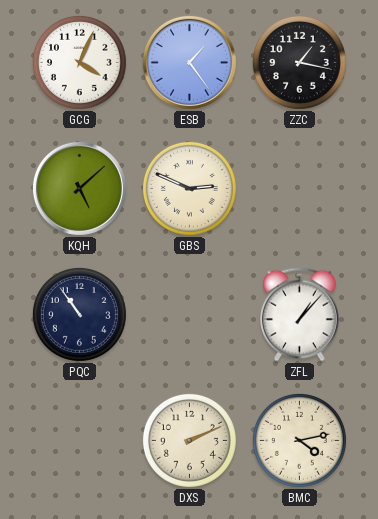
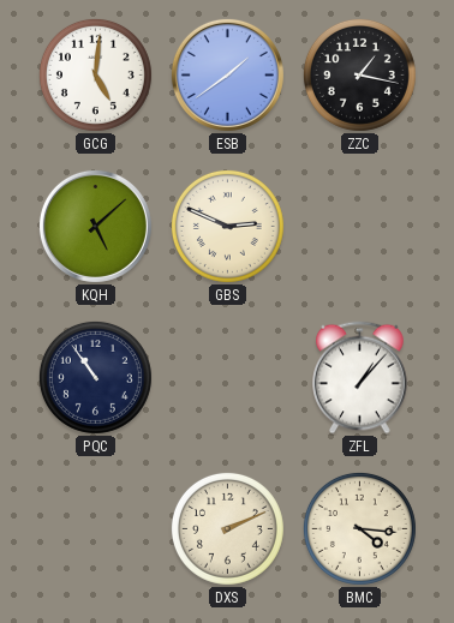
GCG: 4:04 -> 5:01 (95, 74)
ESB: 1:24 -> 1:39 (227, 74)
BMC: 4:13 -> 4:16 (359, 528)
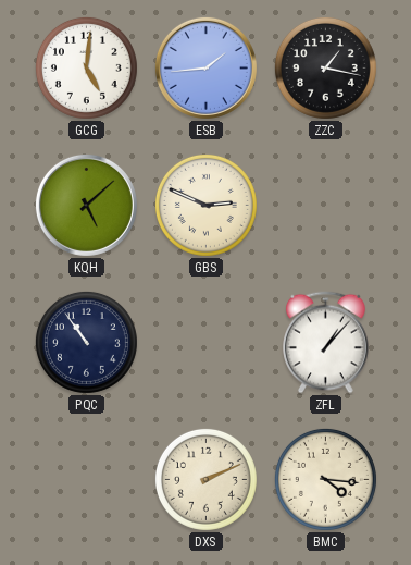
ESB: 1:39 -> 1:44 (205, 67)
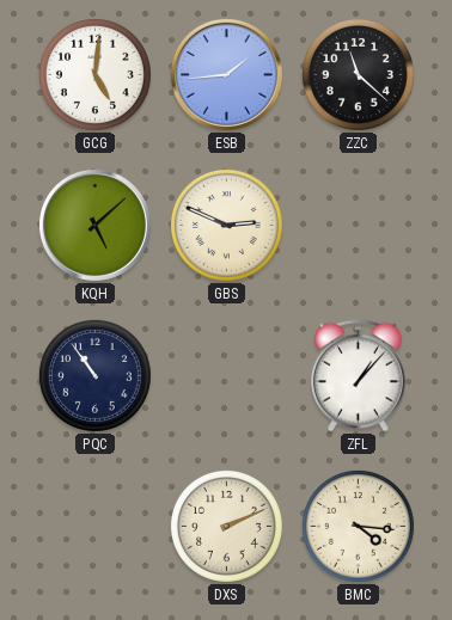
ZZC: 1:17 -> 11:22 (358, 74)
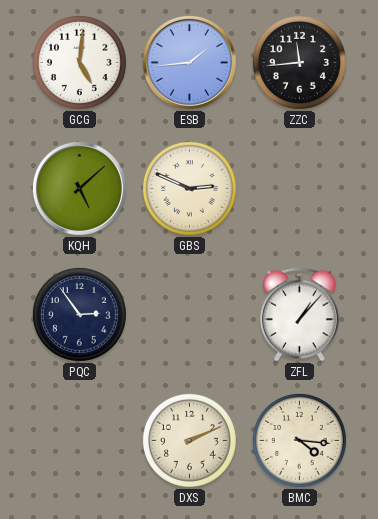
ZZC: 11:22 -> 11:44 (299, 62)
PQC: 10:54 -> 2:54 (79, 314)
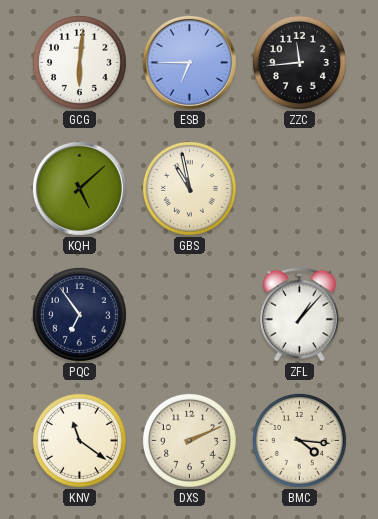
GCG: 5:01 -> 6:01 (79, 62)
ESB: 1:44 -> 6:45 (189, 62)
GBS: 2:49 -> 10:58 (189, 188)
PQC: 2:54 -> 6:54 (79, 314)
KNV: none -> 11:21 (79, 440)
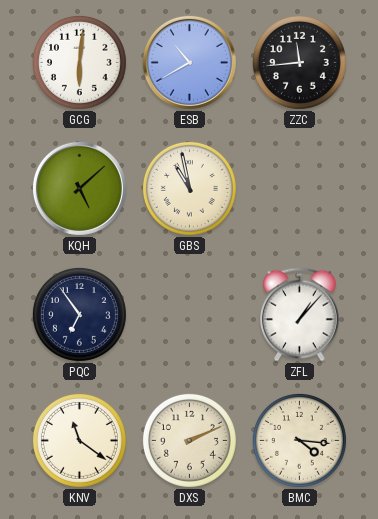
ESB: 6:45 -> 10:40 (189, 62)
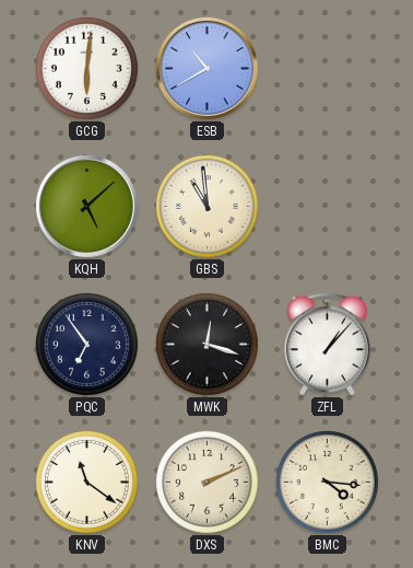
ZZC: 11:44 -> none (299, 62)
GBS: 10:58 -> 10:59 (206, 206)
MWK: none -> 12:18 (206, 344)
